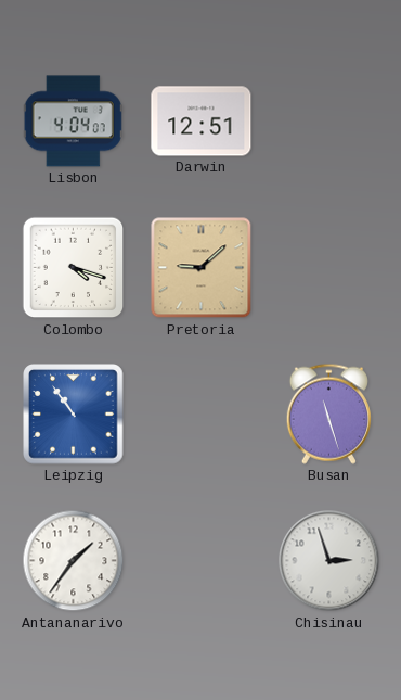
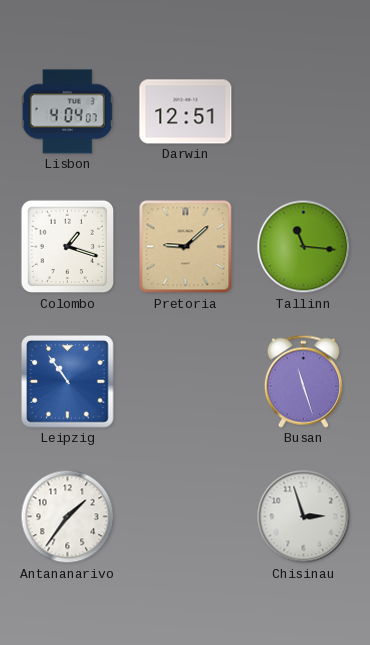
Colombo: 4:18 -> 1:18 (68, 247)
Tallinn: none -> 11:16 (304, 247)
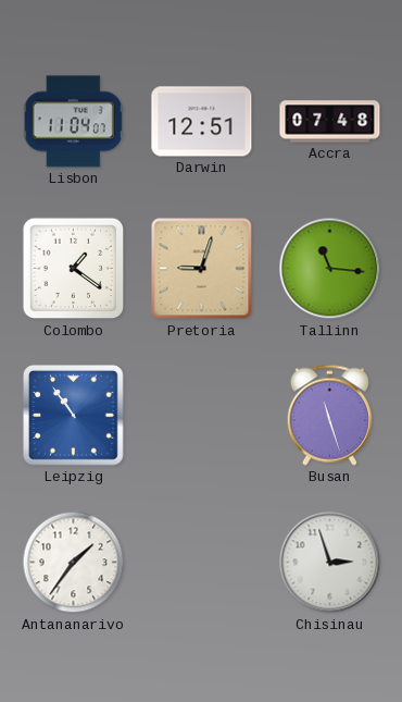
Lisbon: 4:04 -> 11:04 (73, 122)
Accra: none -> 07:48 (330, 122)
Colombo: 1:18 -> 1:21 (74, 269)
Pretoria: 9:08 -> 9:03 (202, 269)
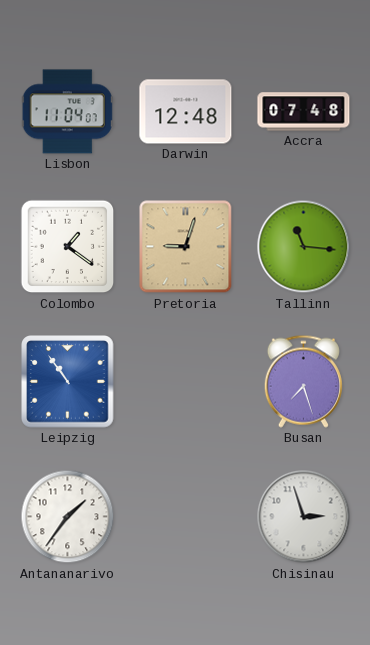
Darwin: 12:51 -> 12:48 (186, 112)
Busan: 11:27 -> 7:27 (303, 381)
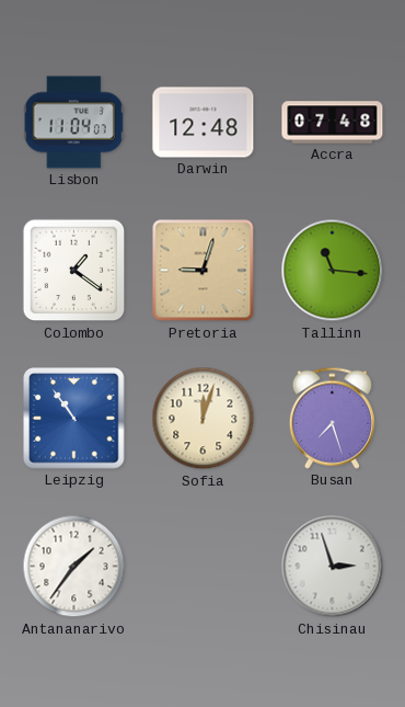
Sofia: none -> 12:03 (204, 419)
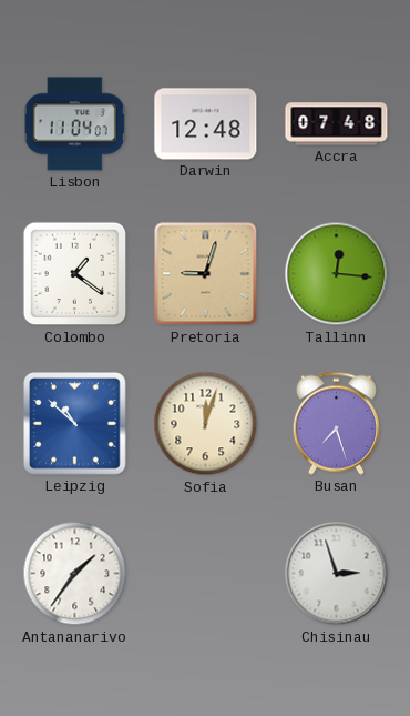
Tallinn: 11:16 -> 12:16 (337, 274)
Leipzig: 10:54 -> 10:52 (75, 424)
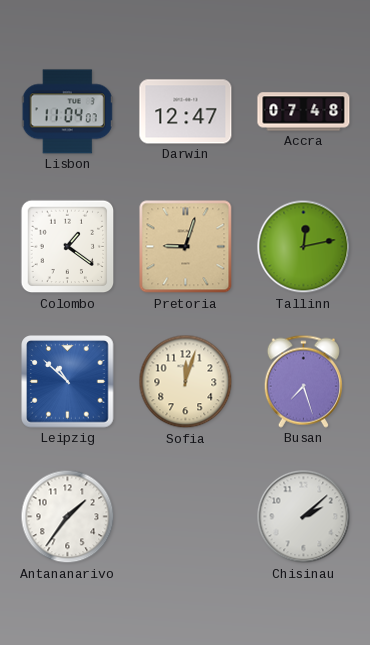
Darwin: 12:48 -> 12:47 (186, 112)
Tallinn: 12:16 -> 12:13 (304, 247)
Chisinau: 2:57 -> 2:08 (304, 517)
